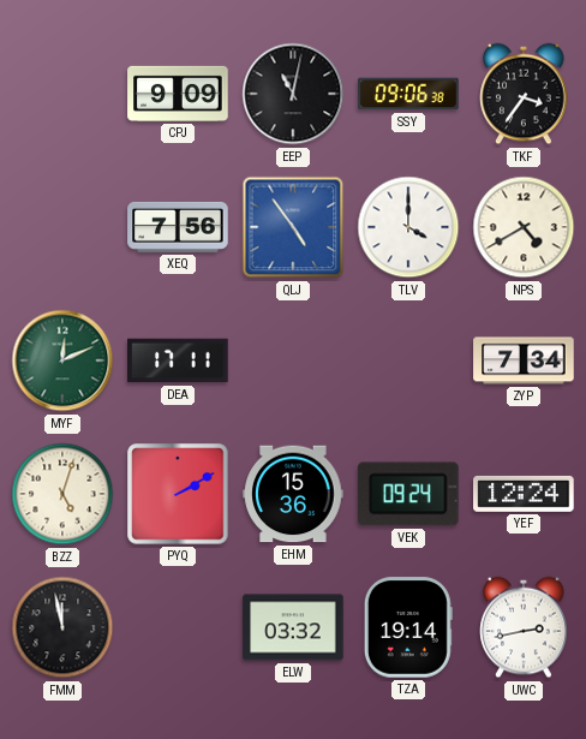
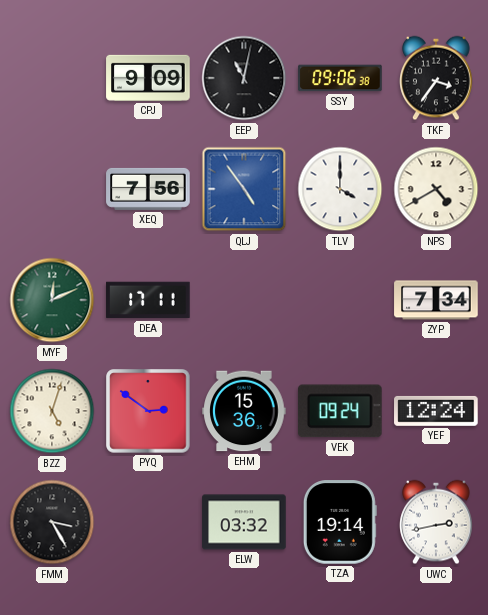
PYQ: 2:10 -> 2:51 (148, 411)
FMM: 11:58 -> 3:25 (52, 522)
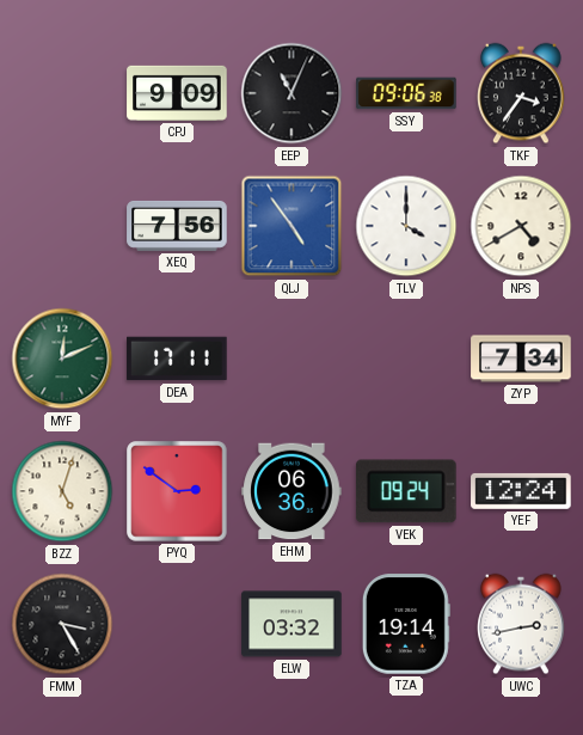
EEP: 11:02 -> 11:04 (291, 93)
EHM: 15:36 -> 06:36 (291, 491)
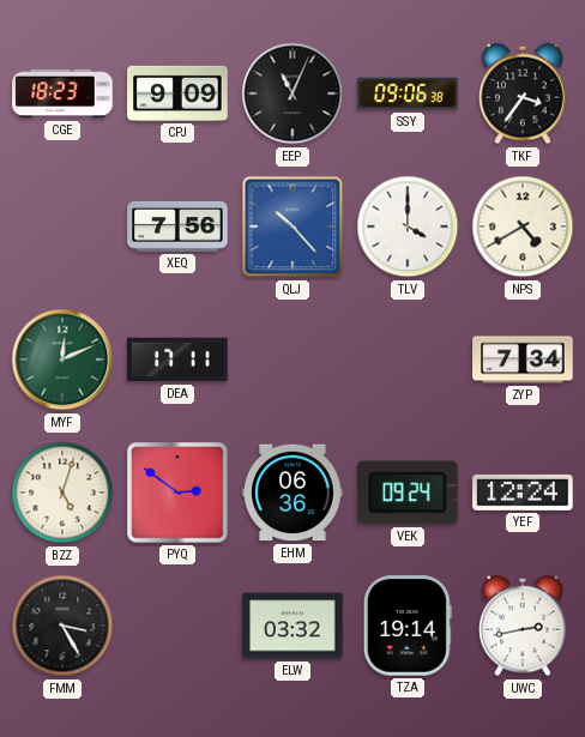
CGE: none -> 18:23 (62, 93)
QLJ: 4:54 -> 10:23 (292, 226)
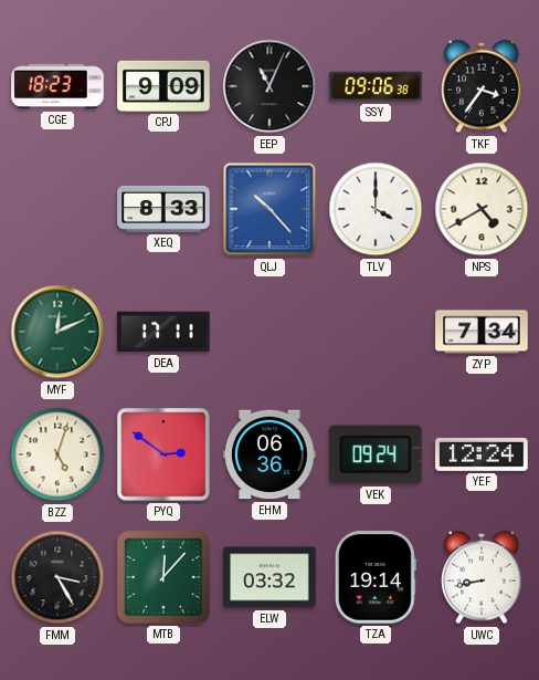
XEQ: 7:56 -> 8:33 (163, 209)
MTB: none -> 12:07 (163, 577)
UWC: 2:43 -> 8:43 (482, 577)
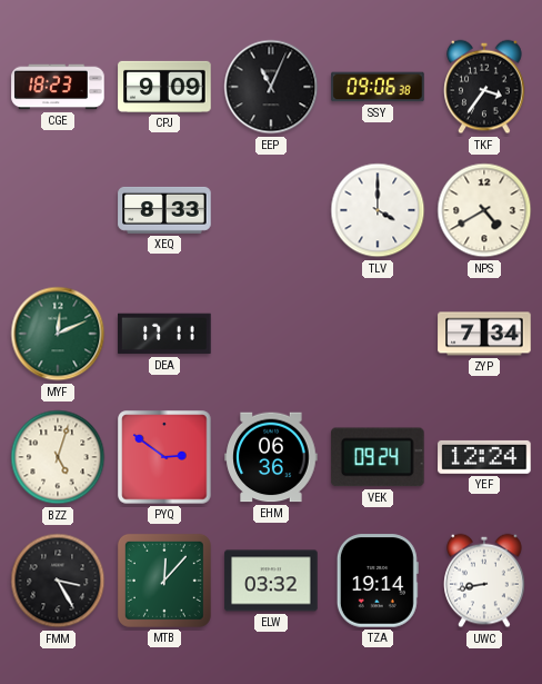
QLJ: 10:23 -> none (269, 209)
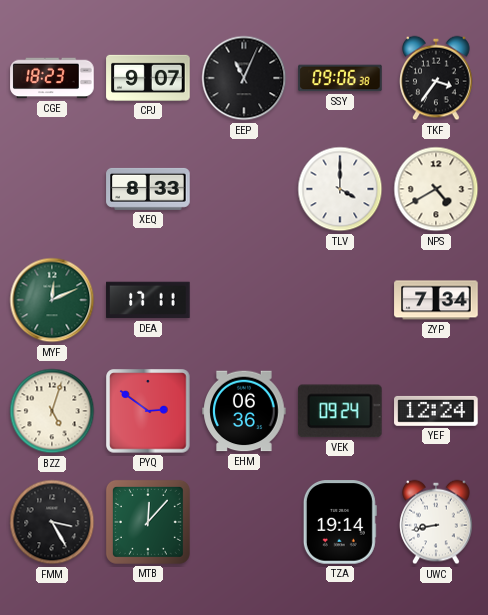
CPJ: 9:09 -> 9:07 (148, 78)
ELW: 03:32 -> none (271, 581)
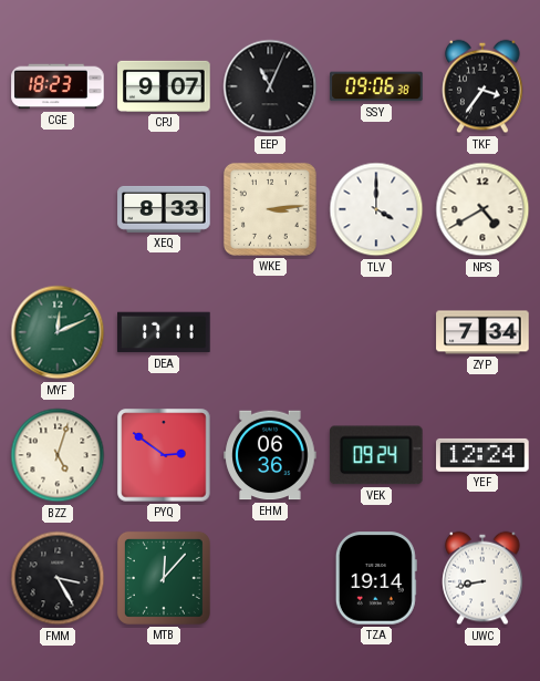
WKE: none -> 3:14 (270, 209)
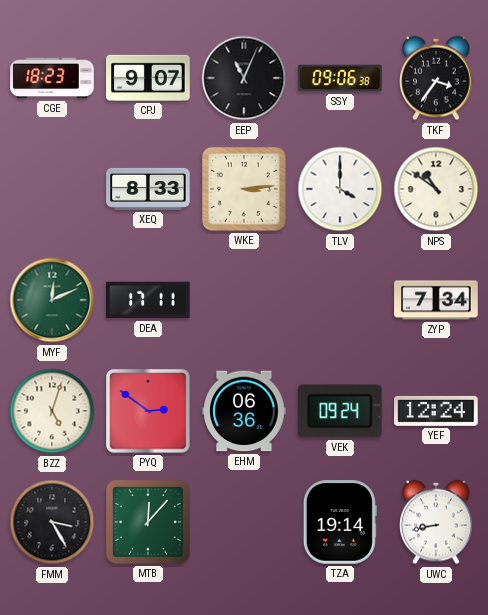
NPS: 4:40 -> 10:51 (436, 189)
